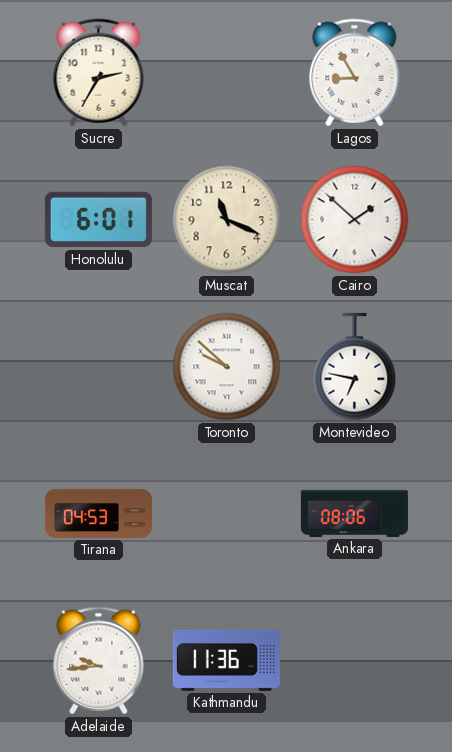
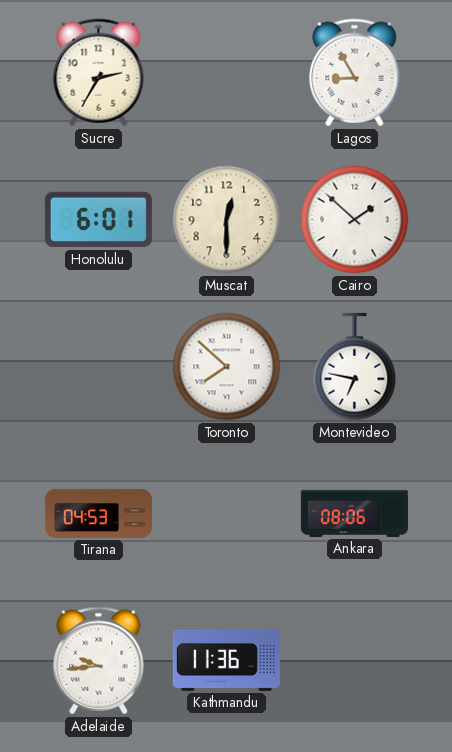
Muscat: 11:19 -> 12:30 (227, 220)
Toronto: 9:52 -> 7:52 (227, 367)
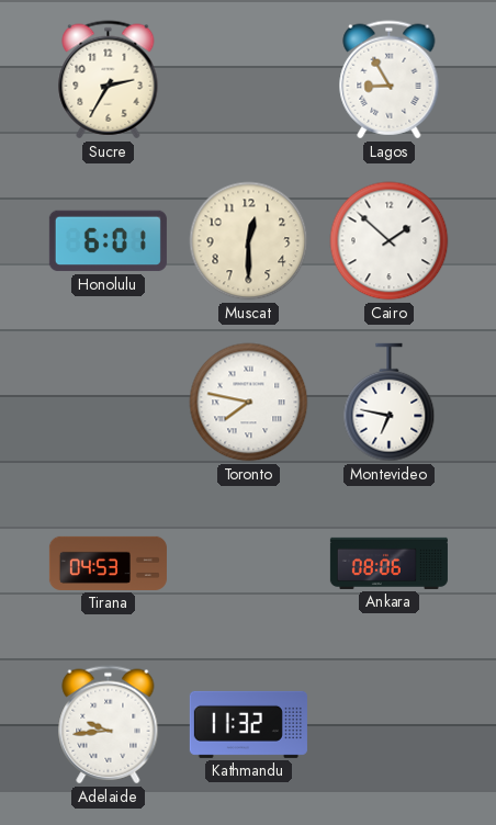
Toronto: 7:52 -> 7:47 (249, 403)
Kathmandu: 11:36 -> 11:32 (248, 724)
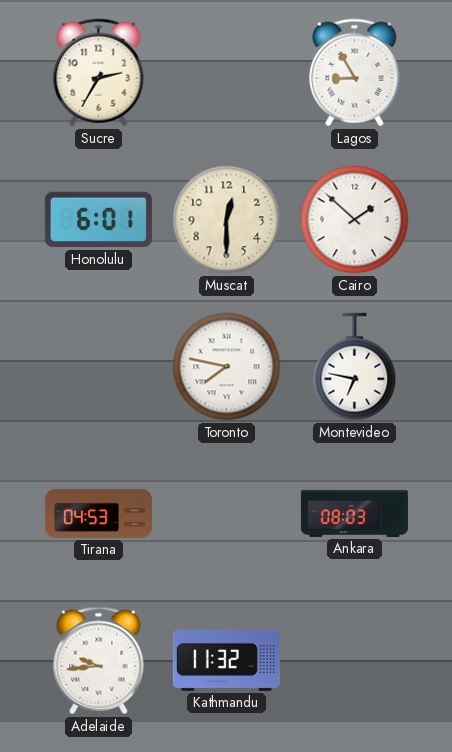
Ankara: 08:06 -> 08:03 (354, 513)
